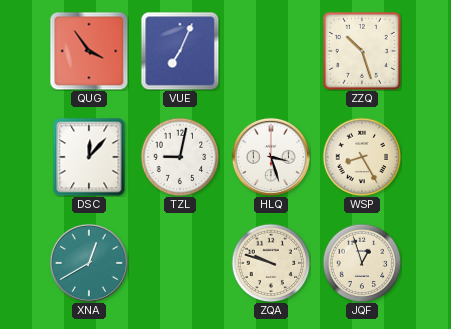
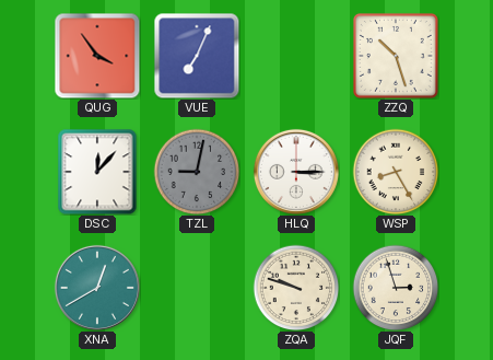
TZL dial: white -> grey (197, 172)
HLQ: 3:27 -> 3:15 (296, 172)
JQF: 12:57 -> 2:57 (396, 288)
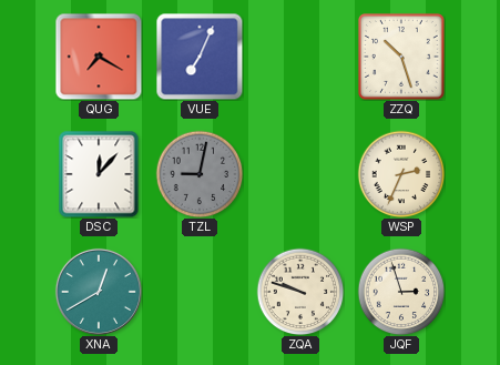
QUG: 3:54 -> 7:20 (99, 57)
HLQ: 3:15 -> none (296, 172)
WSP: 8:25 -> 2:34 (401, 174)
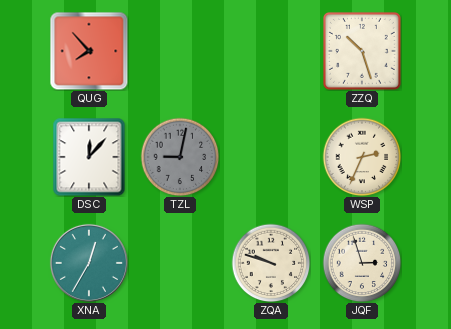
QUG: 7:20 -> 7:53 (89, 51)
VUE: 7:04 -> none (200, 57)
XNA: 12:40 -> 12:35 (89, 263)
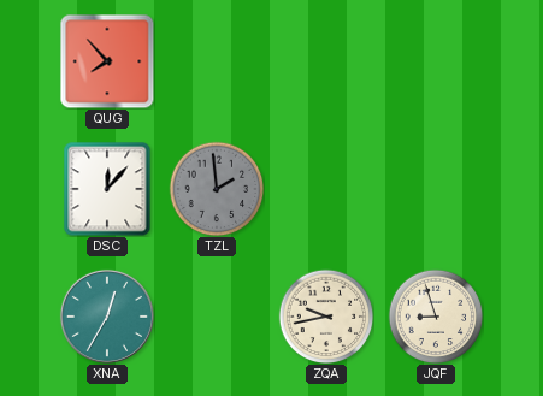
ZZQ: 10:27 -> none (362, 51)
TZL: 9:02 -> 1:59 (217, 189)
WSP: 2:34 -> none (362, 157)
ZQA: 9:48 -> 9:43 (326, 317)
JQF: 2:57 -> 8:57 (436, 317)
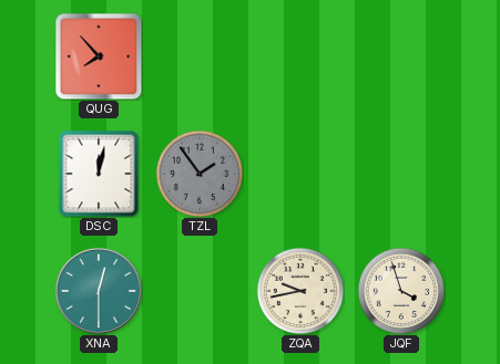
DSC: 12:07 -> 12:02 (99, 174)
TZL: 1:59 -> 1:54 (200, 174)
XNA: 12:35 -> 12:30 (99, 291)
JQF: 8:57 -> 3:57 (401, 291)
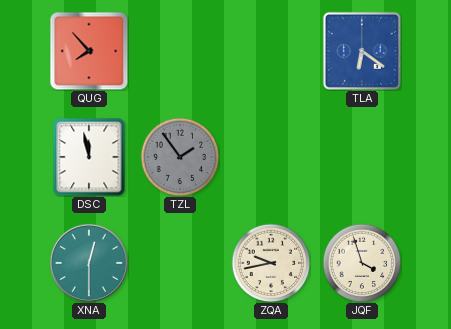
TLA: none -> 6:21 (362, 51)
DSC: 12:02 -> 11:58 (89, 157)
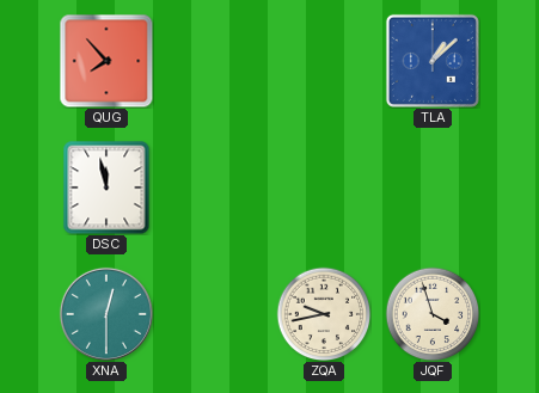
TLA: 6:21 -> 1:08 (433, 61)
TZL: 1:54 -> none (180, 157)
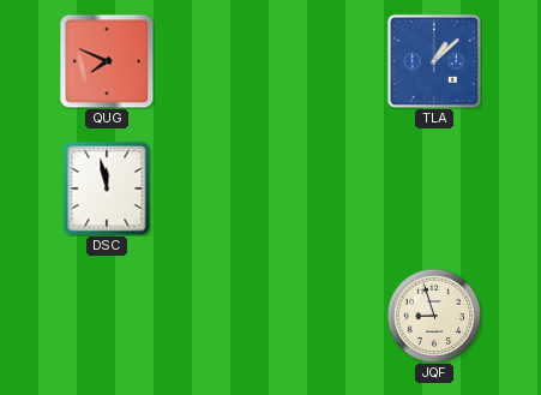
QUG: 7:53 -> 7:49 (107, 61)
XNA: 12:30 -> none (106, 314)
ZQA: 9:43 -> none (324, 314)
JQF: 3:57 -> 8:57 (434, 316)
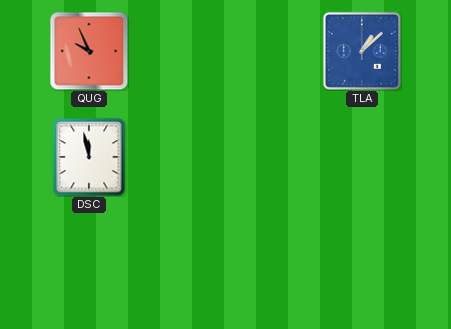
QUG: 7:49 -> 9:56 (89, 51)
JQF: 8:57 -> none (434, 316)
